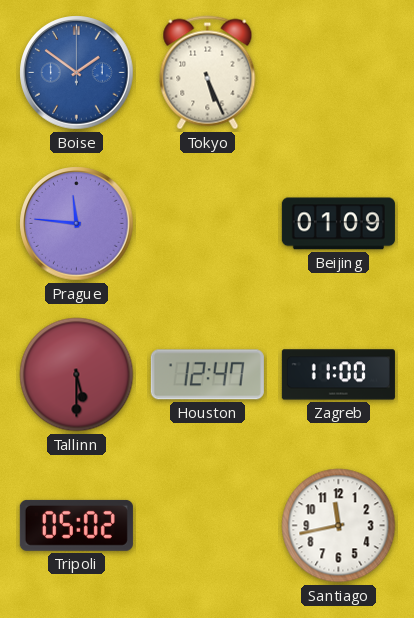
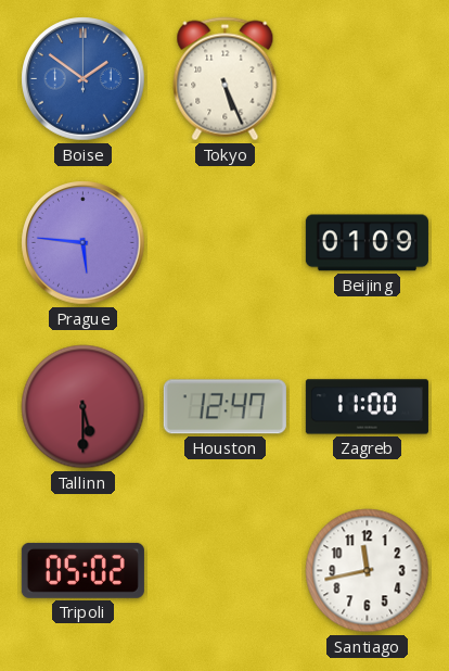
Prague: 11:46 -> 5:46 (84, 243)
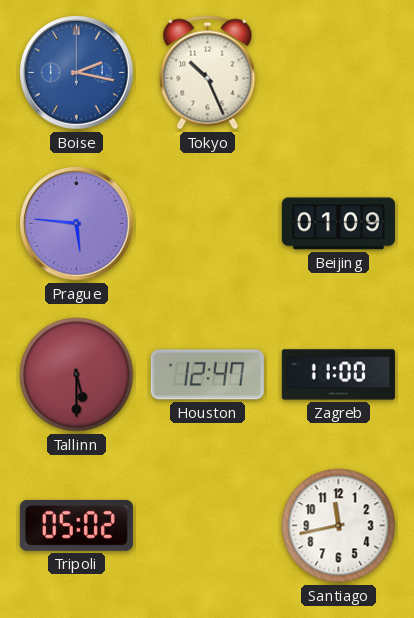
Boise: 1:51 -> 2:17 (77, 73)
Tokyo: 5:26 -> 10:26 (208, 73)
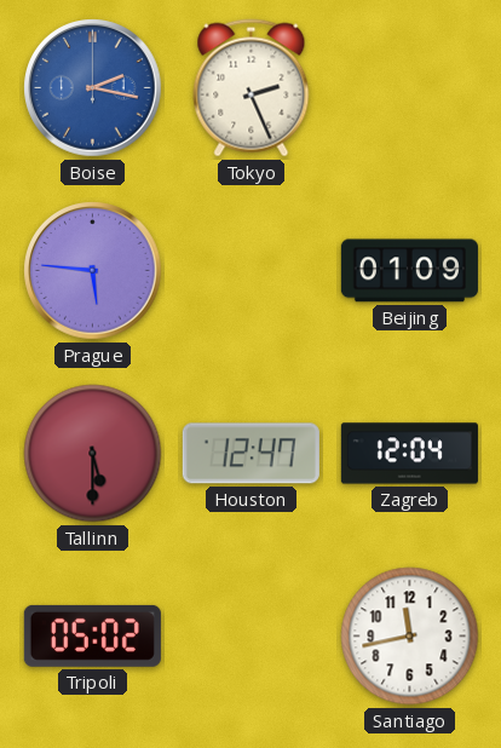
Tokyo: 10:26 -> 2:26 (252, 88)
Zagreb: 11:00 -> 12:04 (409, 454)
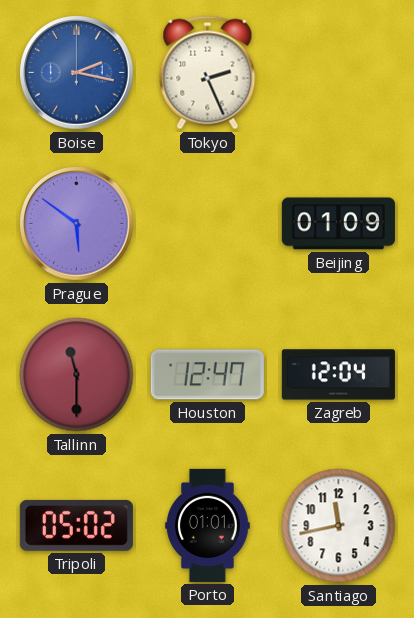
Prague: 5:46 -> 5:51 (77, 224)
Tallinn: 5:30 -> 11:30 (77, 375)
Porto: none -> 01:01 (208, 525)
